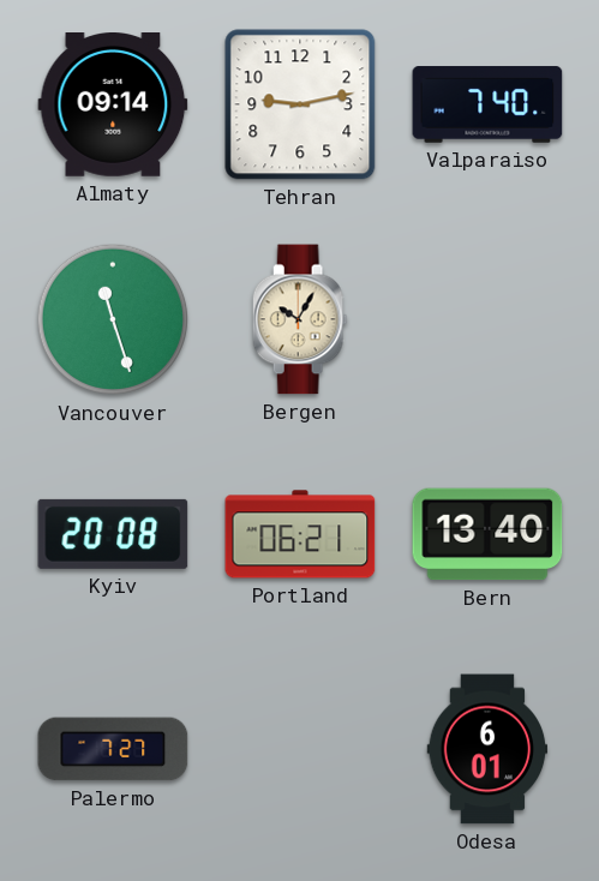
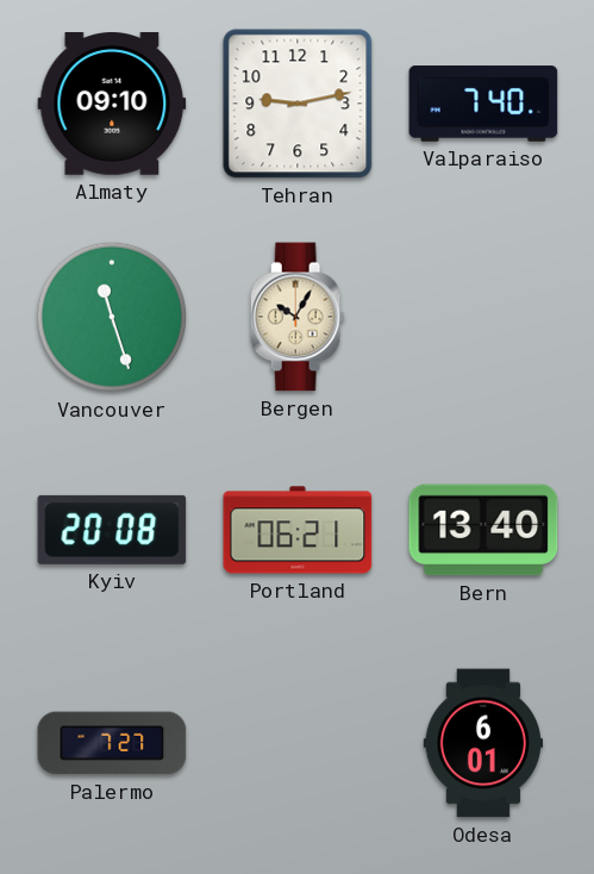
Almaty: 09:14 -> 09:10 (112, 105)
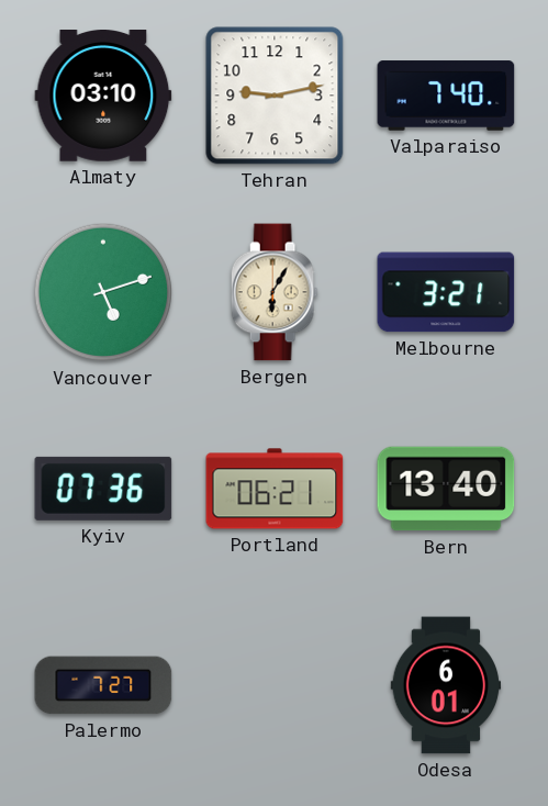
Almaty: 09:10 -> 03:10 (103, 97)
Vancouver: 11:27 -> 5:12 (103, 292)
Bergen: 10:05 -> 6:05 (275, 292)
Melbourne: none -> 3:21 (446, 292)
Kyiv: 20:08 -> 07:36 (103, 489)
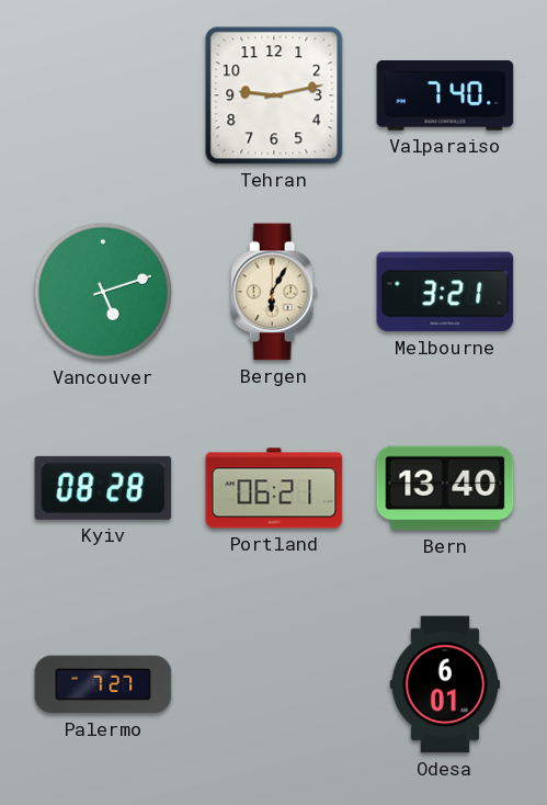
Almaty: 03:10 -> none (103, 97)
Kyiv: 07:36 -> 08:28 (103, 488)
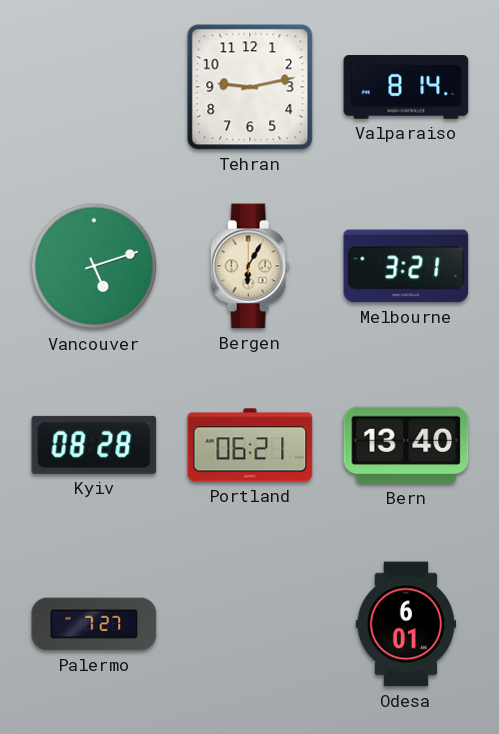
Valparaiso: 7:40 -> 8:14 (406, 87)
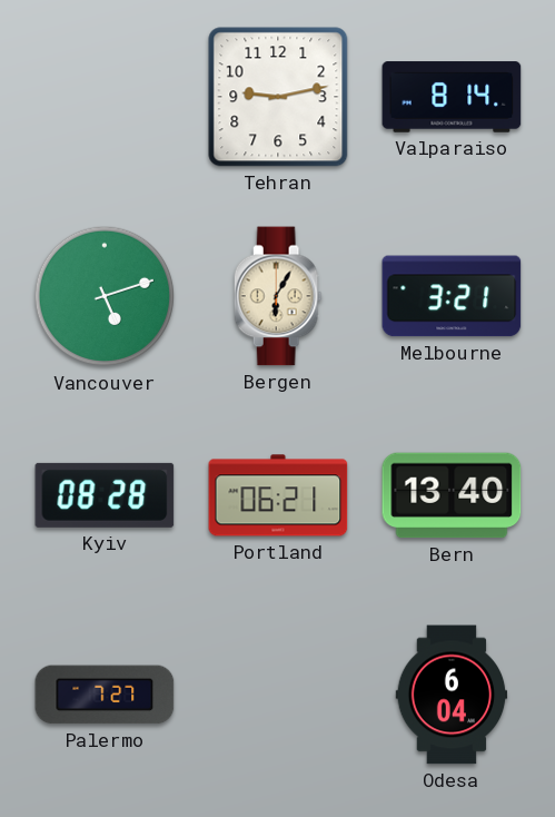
Odesa: 6:01 -> 6:04 (452, 695)
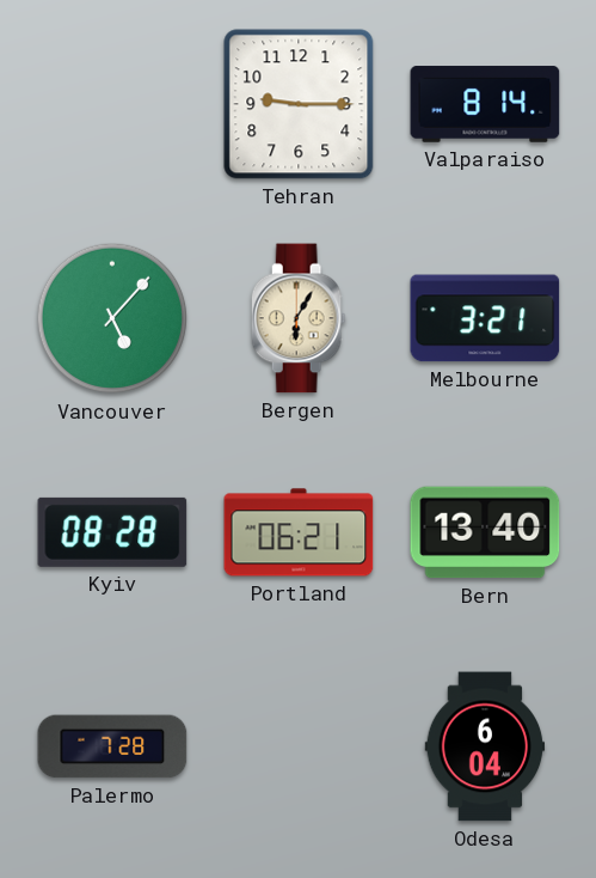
Tehran: 9:13 -> 9:15 (299, 104)
Vancouver: 5:12 -> 5:07 (112, 318)
Palermo: 7:27 -> 7:28 (112, 746)
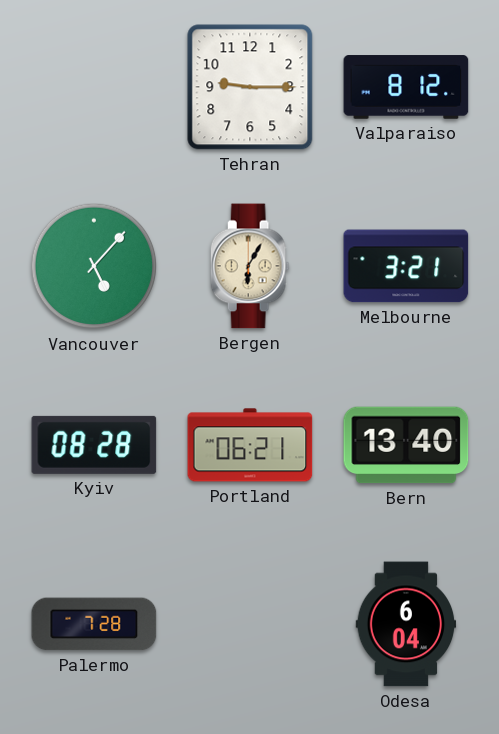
Valparaiso: 8:14 -> 8:12 (406, 87)
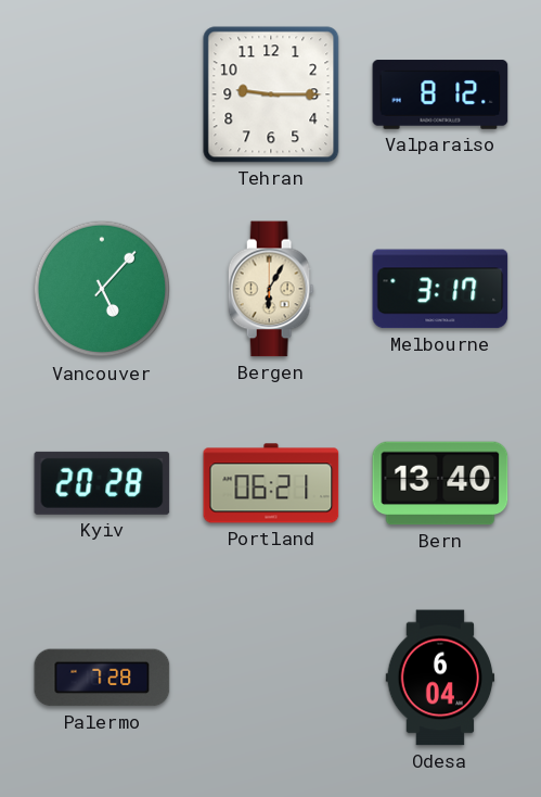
Melbourne: 3:21 -> 3:17 (440, 289)
Kyiv: 08:28 -> 20:28 (102, 483)
